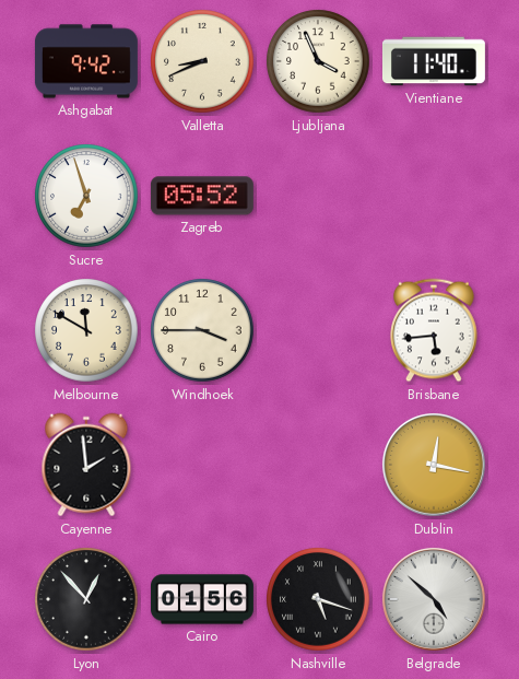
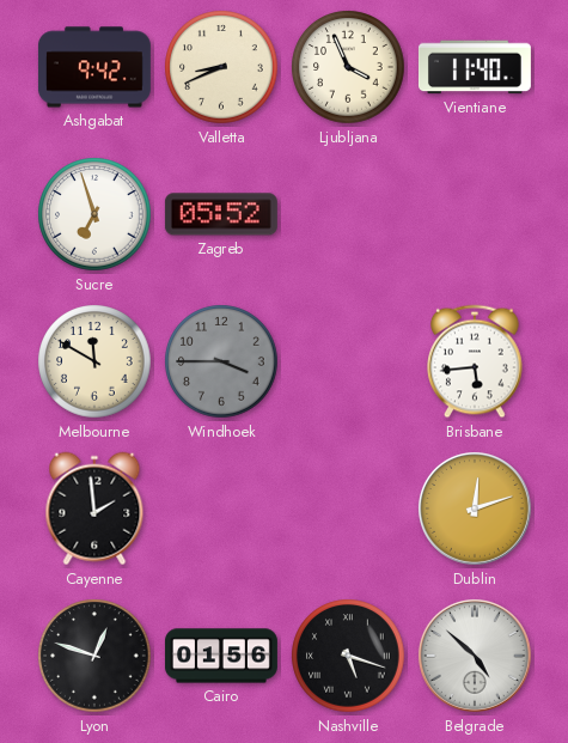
Windhoek dial: cream -> grey (221, 361)
Dublin: 12:17 -> 12:12 (475, 508)
Lyon: 12:53 -> 12:48 (94, 656)
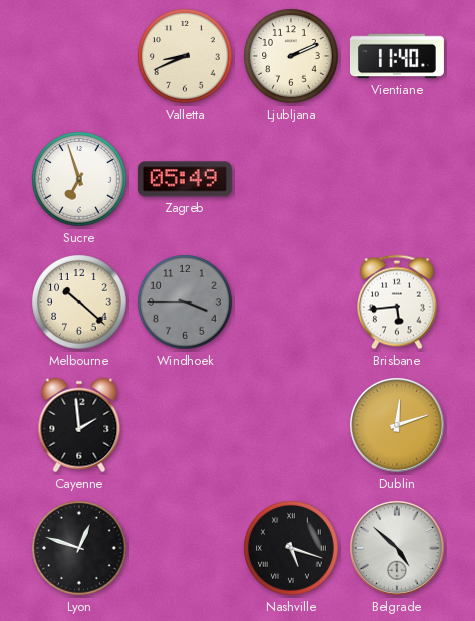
Ashgabat: 9:42 -> none (94, 67)
Ljubljana: 3:56 -> 2:11 (291, 56)
Zagreb: 05:52 -> 05:49 (185, 179)
Melbourne: 11:50 -> 10:22 (79, 302)
Cairo: 01:56 -> none (221, 656)
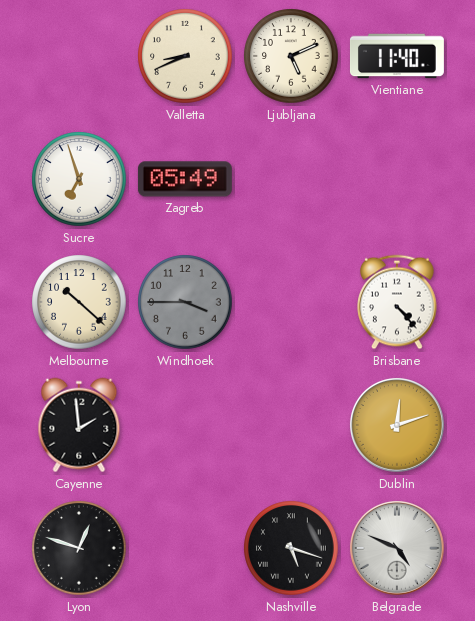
Ljubljana: 2:11 -> 5:11 (291, 56)
Brisbane: 5:44 -> 4:23 (397, 302)
Belgrade: 4:52 -> 4:49 (397, 548)
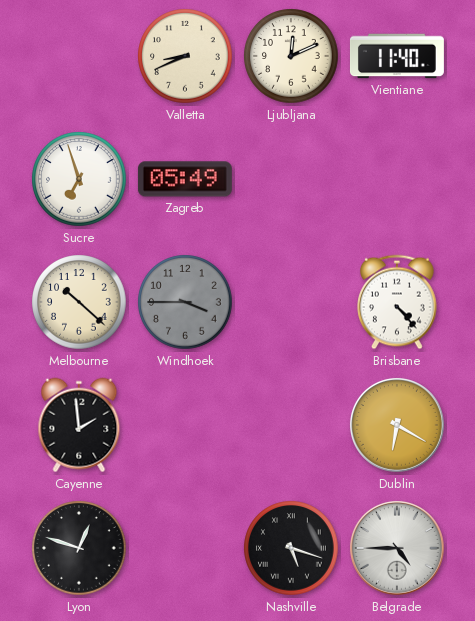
Ljubljana: 5:11 -> 12:11 (291, 56)
Dublin: 12:12 -> 6:20 (397, 425)
Belgrade: 4:49 -> 4:45 (397, 548)
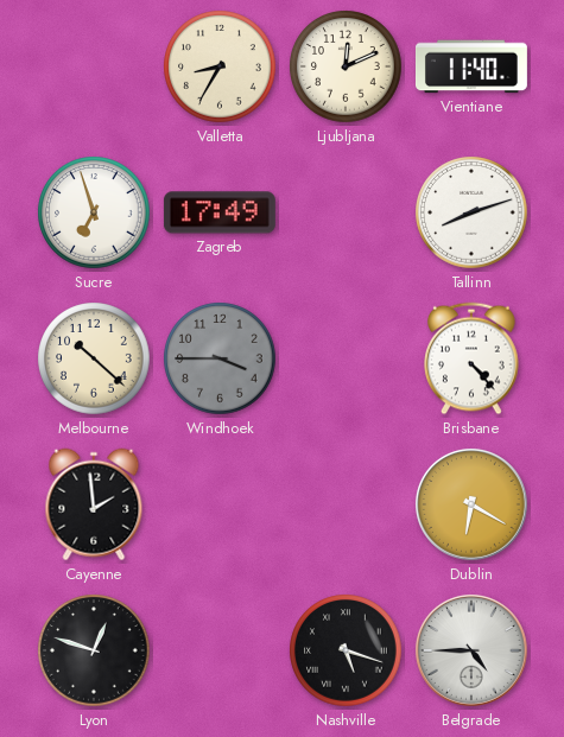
Valletta: 8:41 -> 8:35 (220, 66)
Zagreb: 05:49 -> 17:49 (220, 212)
Tallinn: none -> 8:12 (471, 212)
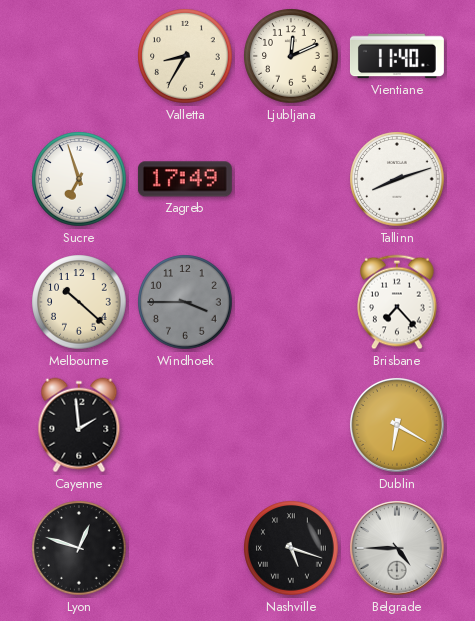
Brisbane: 4:23 -> 7:23 (397, 302)
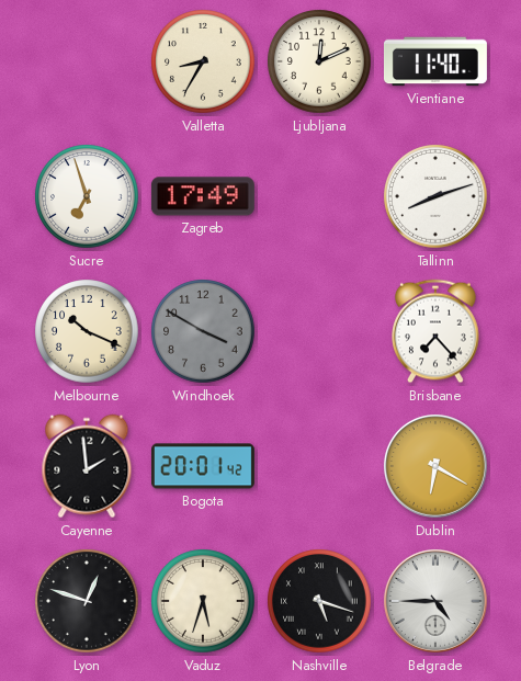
Melbourne: 10:22 -> 10:19 (87, 331)
Windhoek: 3:45 -> 3:50 (203, 331)
Bogota: none -> 20:01 (203, 466)
Vaduz: none -> 5:33 (203, 601)
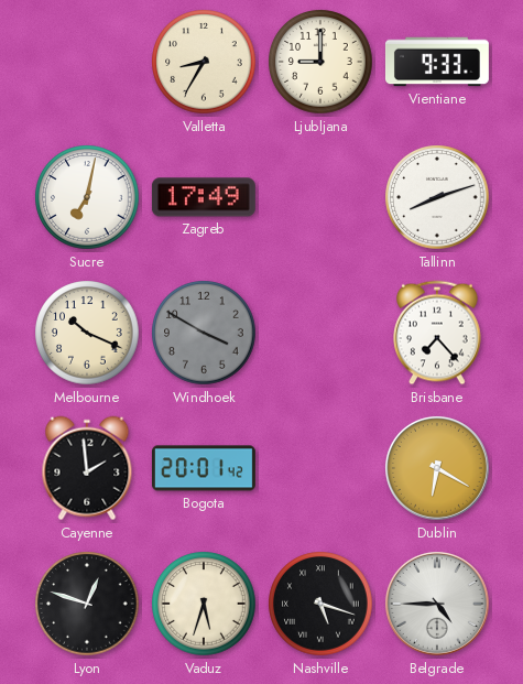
Ljubljana: 12:11 -> 9:00 (320, 62)
Vientiane: 11:40 -> 9:33 (437, 62)
Sucre: 6:57 -> 7:02 (87, 197)
